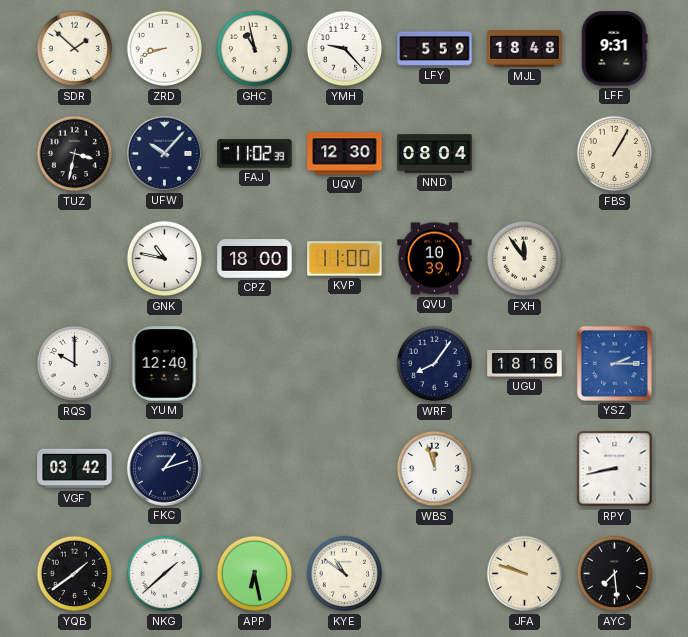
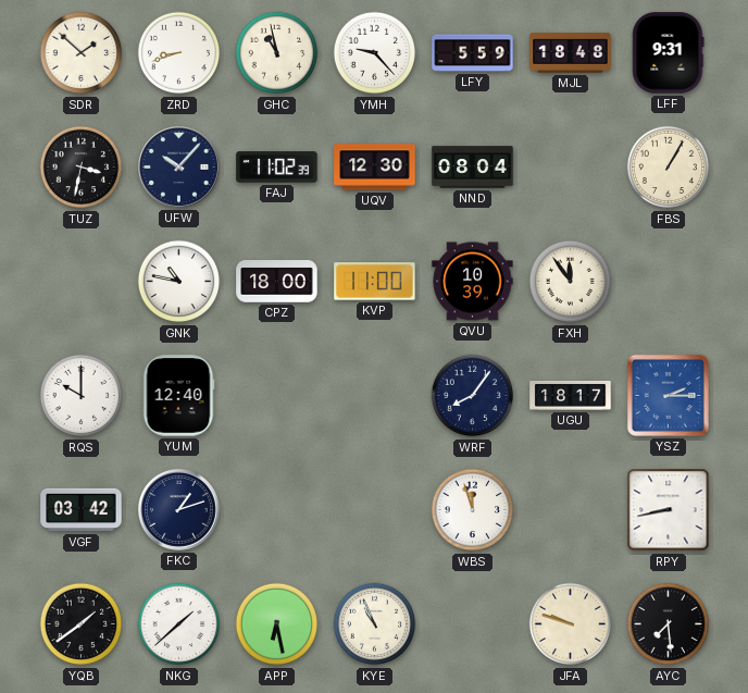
UGU: 18:16 -> 18:17 (571, 396)
KYE: 10:51 -> 10:56 (375, 624)
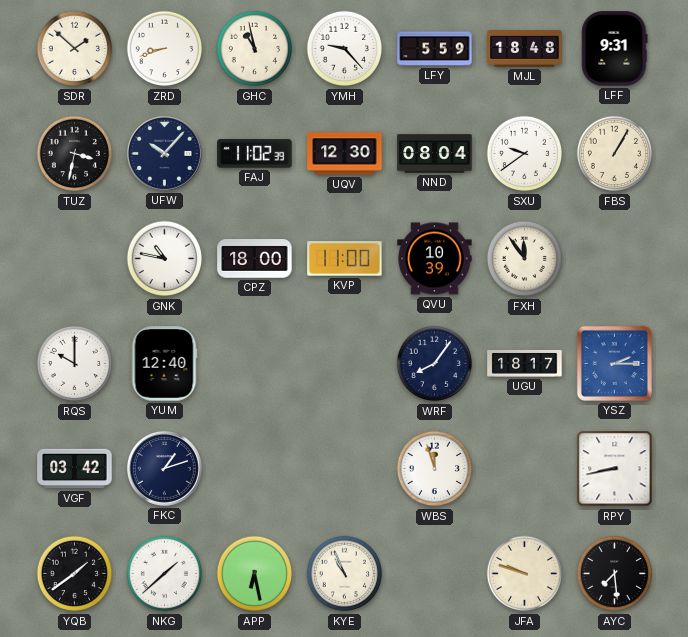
SXU: none -> 9:39 (525, 154)
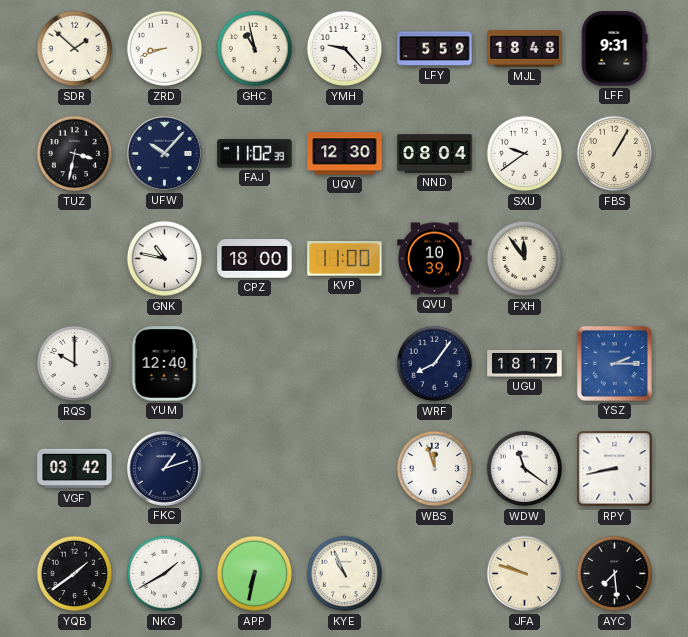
WDW: none -> 11:21 (525, 469)
NKG: 1:38 -> 1:40 (165, 574)
APP: 6:28 -> 6:32 (255, 574)
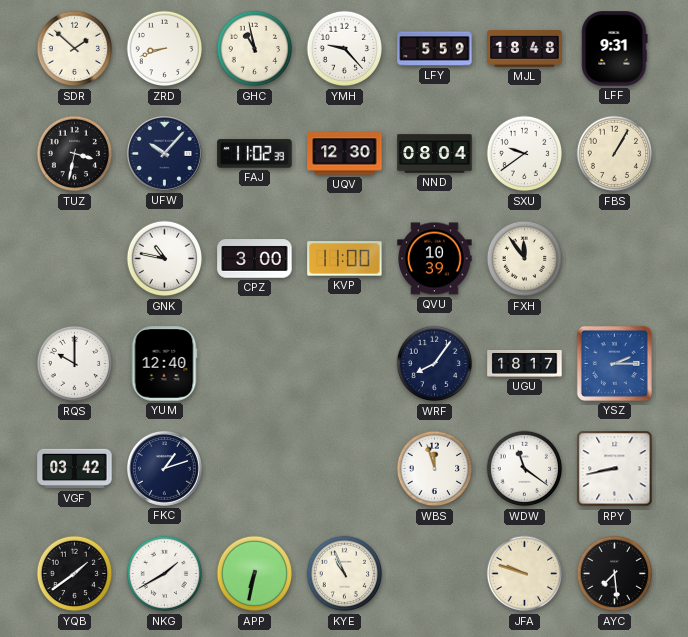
CPZ: 18:00 -> 3:00 (255, 259)
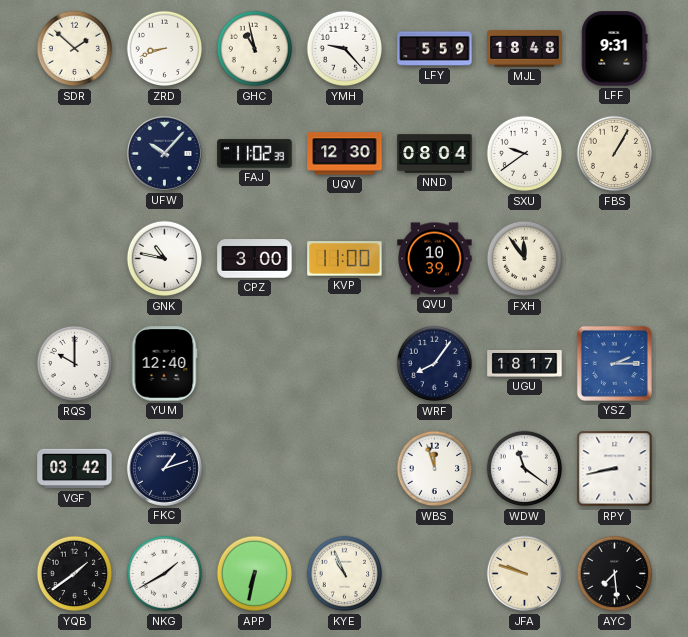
TUZ: 3:32 -> none (75, 154)
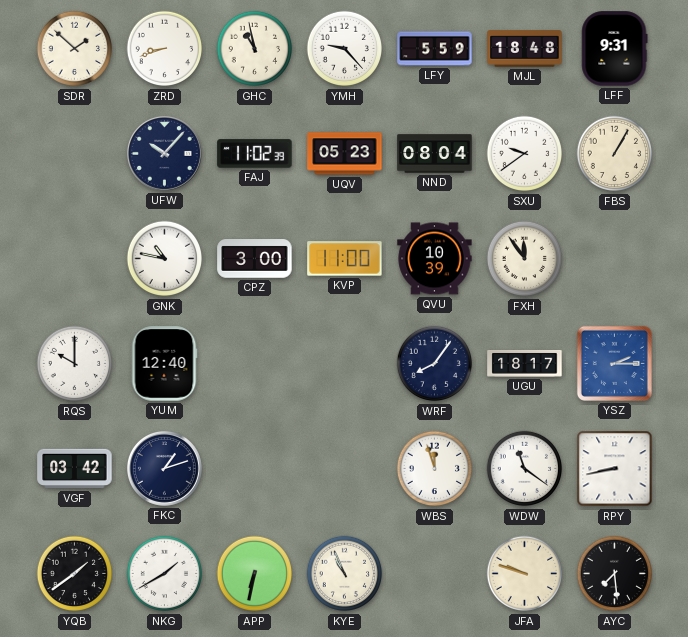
UQV: 12:30 -> 05:23 (345, 154)
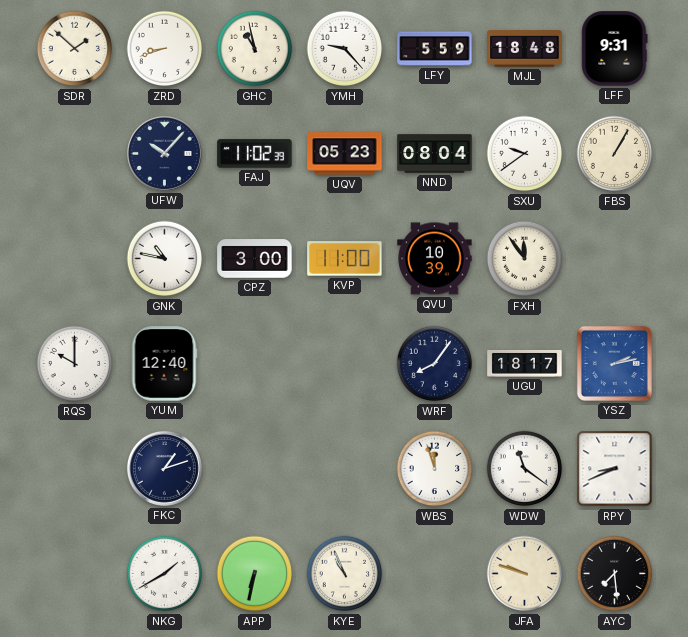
YSZ: 2:15 -> 2:13 (614, 363)
VGF: 03:42 -> none (75, 469)
RPY: 8:43 -> 8:41 (615, 469)
YQB: 1:39 -> none (75, 574)
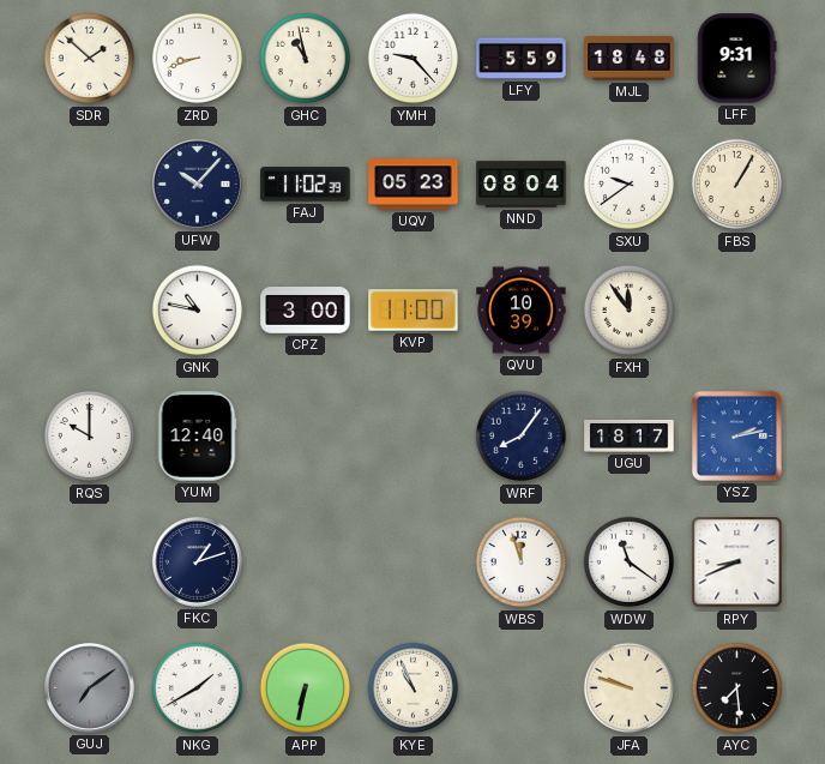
GUJ: none -> 7:09 (89, 687)
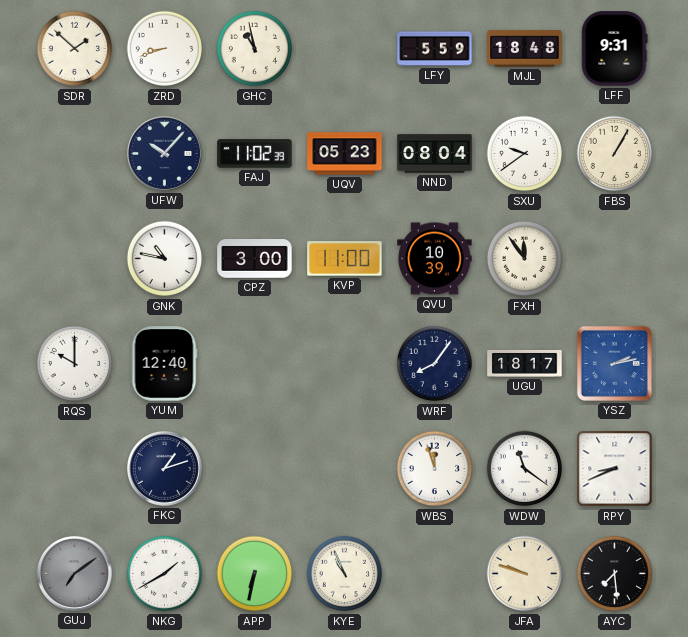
YMH: 9:23 -> none (414, 59)
